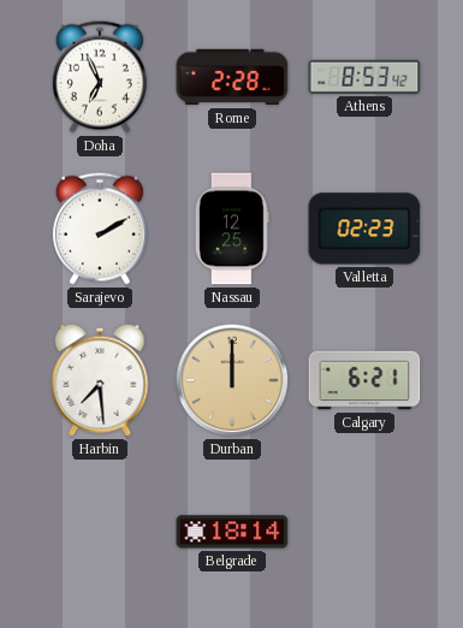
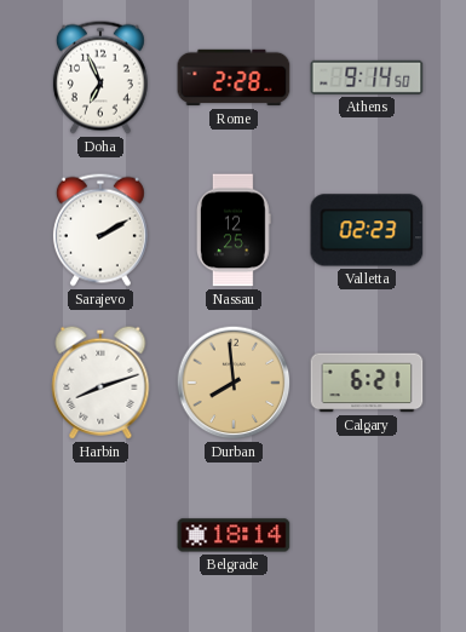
Athens: 8:53 -> 9:14 (367, 77)
Harbin: 7:29 -> 8:12 (100, 383)
Durban: 12:00 -> 7:59 (234, 383)
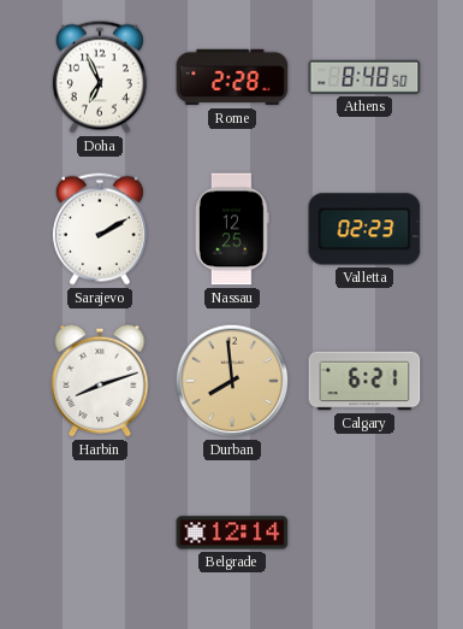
Athens: 9:14 -> 8:48 (364, 77)
Belgrade: 18:14 -> 12:14 (232, 533)
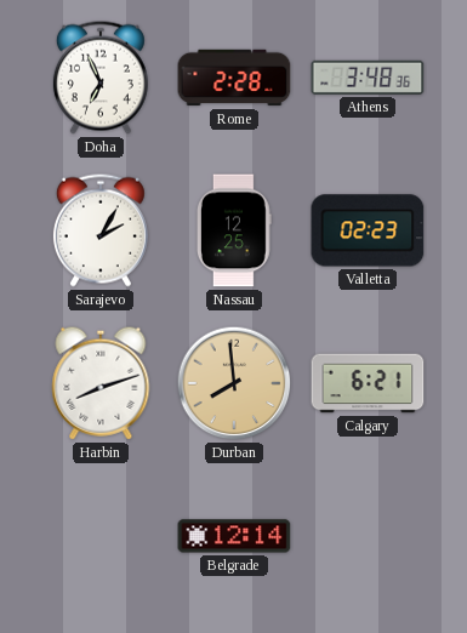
Athens: 8:48 -> 3:48 (368, 78)
Sarajevo: 2:10 -> 2:05 (101, 230)
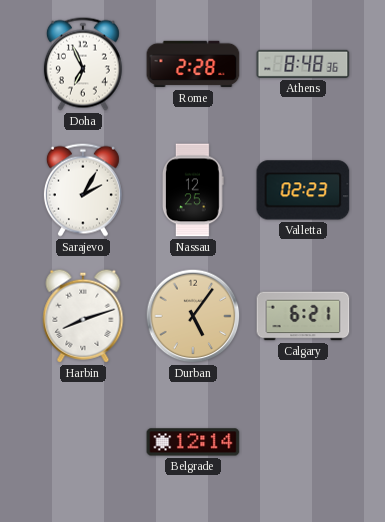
Athens: 3:48 -> 8:48 (303, 64)
Durban: 7:59 -> 5:06 (193, 316)
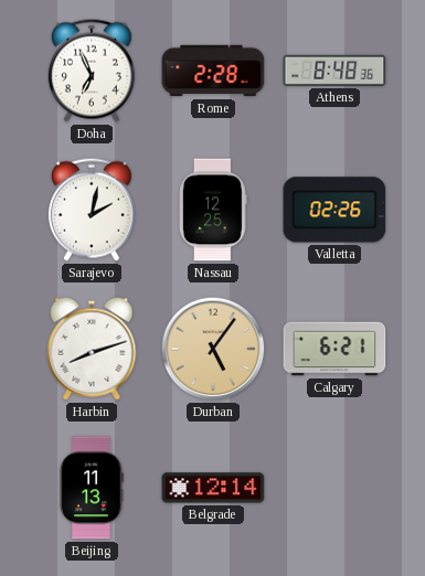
Sarajevo: 2:05 -> 2:02 (92, 210)
Valletta: 02:23 -> 02:26 (334, 210)
Beijing: none -> 11:13 (92, 488)
